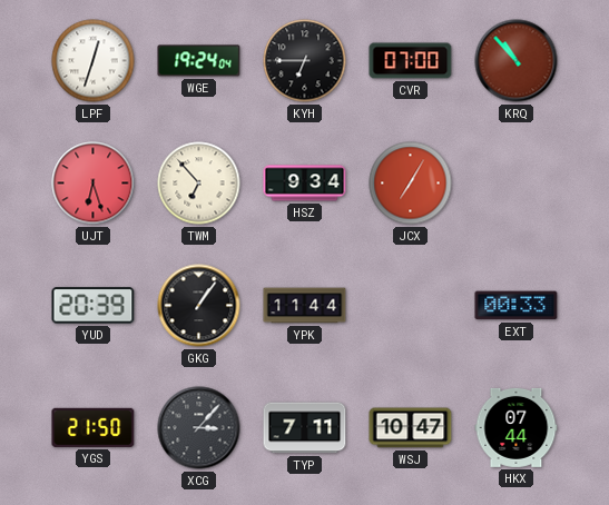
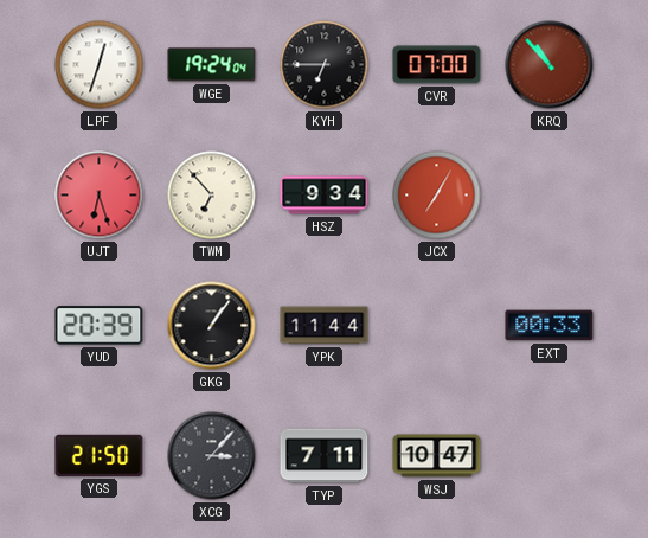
HKX: 07:44 -> none (517, 427)
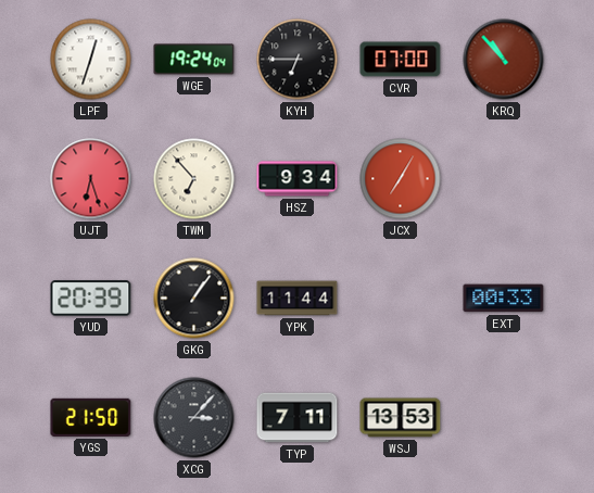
WSJ: 10:47 -> 13:53 (401, 418)
